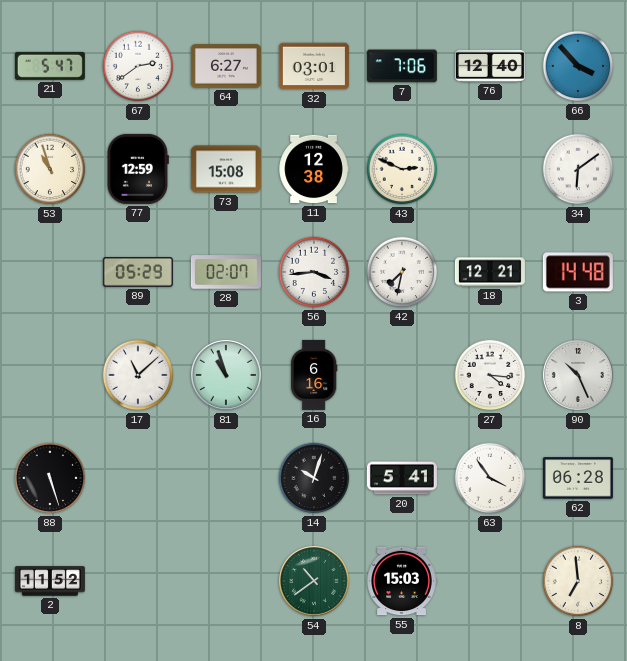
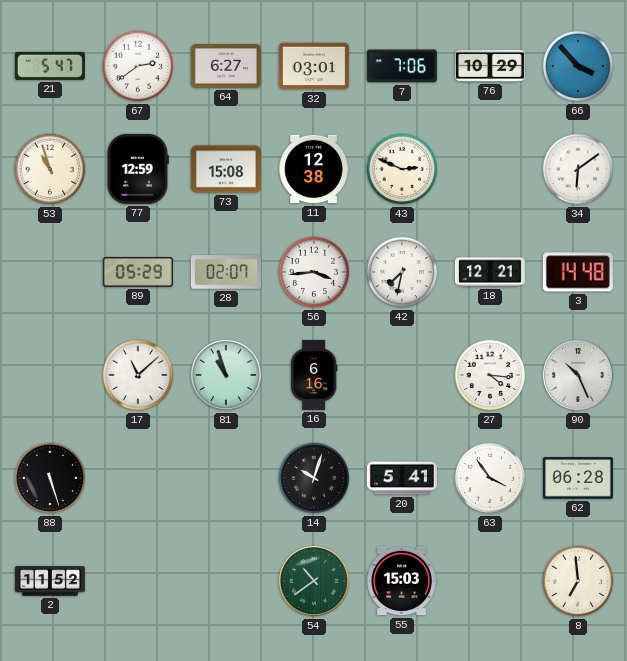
76: 12:40 -> 10:29 (490, 66)
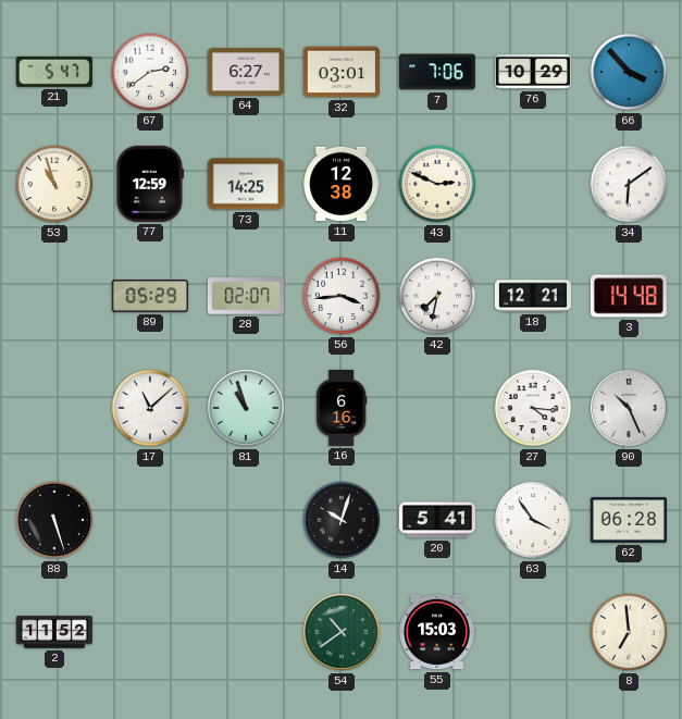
73: 15:08 -> 14:25 (246, 184)
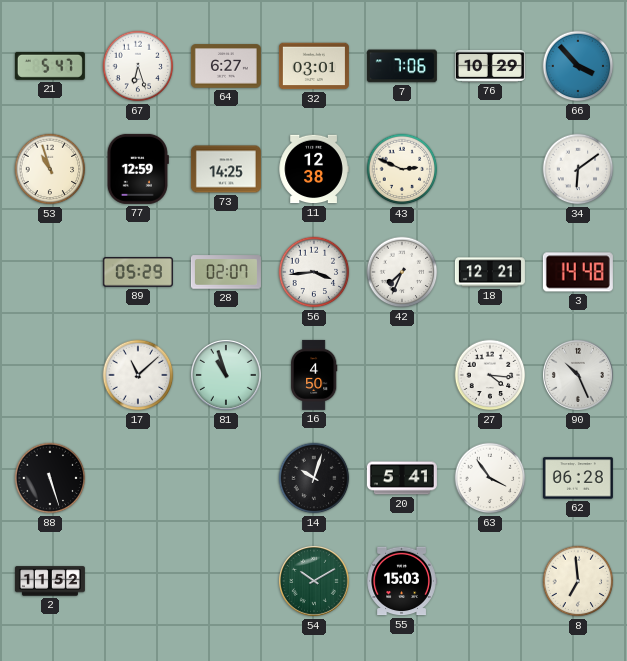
67: 2:39 -> 6:27 (138, 66)
42: 7:32 -> 7:34 (402, 272)
16: 6:16 -> 4:50 (314, 375)
54: 10:39 -> 10:10 (314, 581)
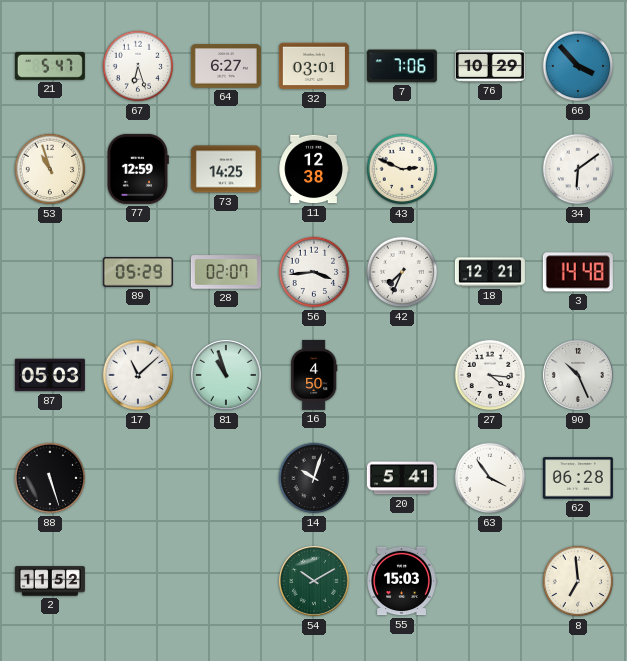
87: none -> 05:03 (50, 375)
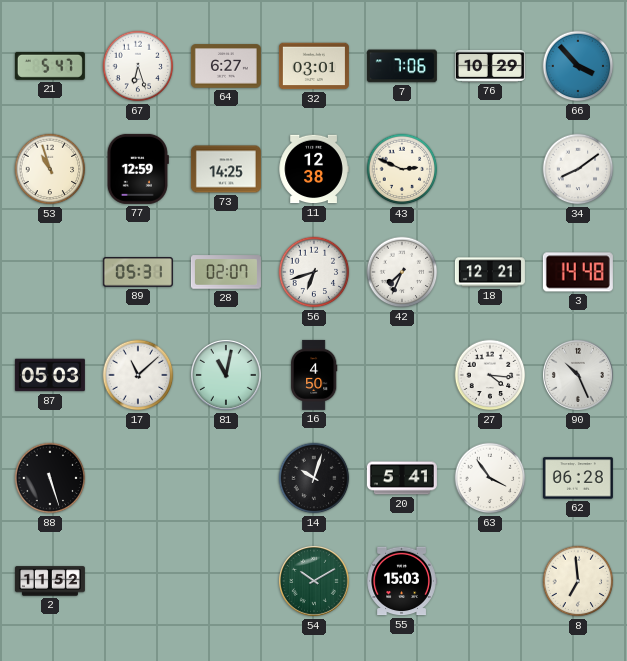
34: 6:09 -> 8:09 (578, 169)
89: 05:29 -> 05:31 (138, 272)
56: 3:44 -> 6:42 (314, 272)
81: 10:57 -> 11:02 (226, 375)
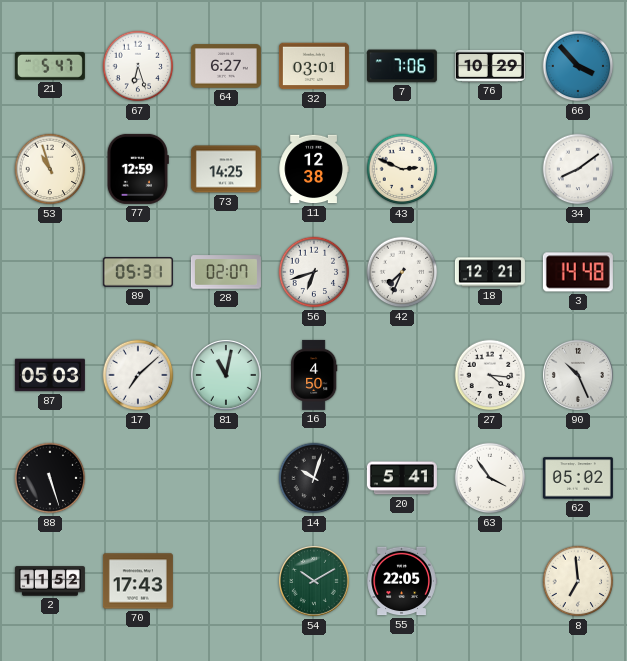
17: 11:08 -> 7:08 (138, 375)
62: 06:28 -> 05:02 (578, 478)
70: none -> 17:43 (138, 581)
55: 15:03 -> 22:05 (402, 581)
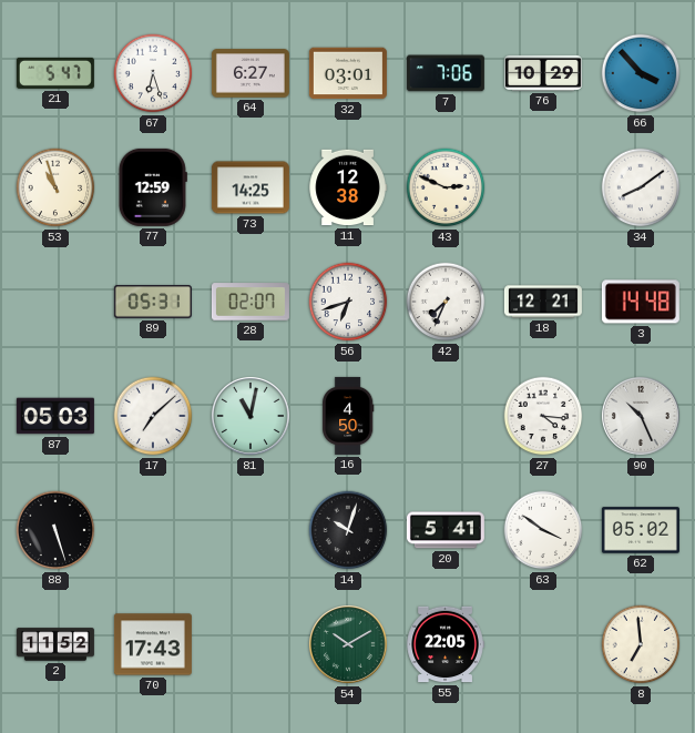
63: 3:54 -> 3:51 (543, 530)
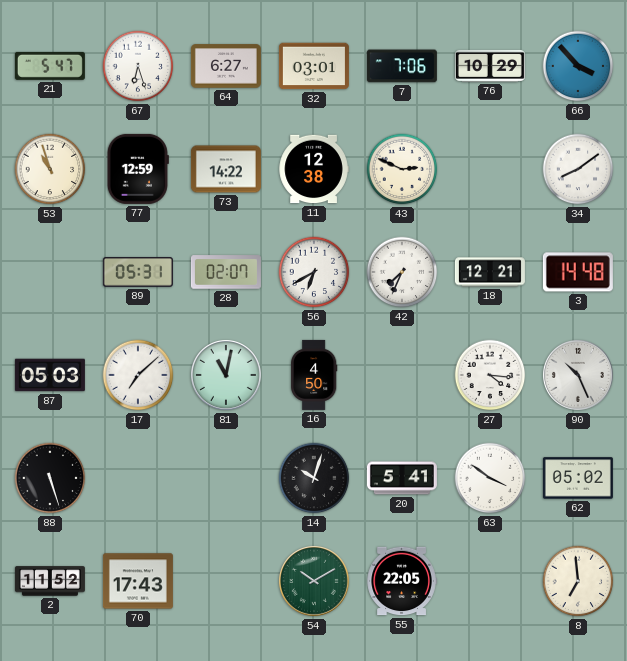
73: 14:25 -> 14:22 (226, 169)
56: 6:42 -> 6:40 (314, 272)
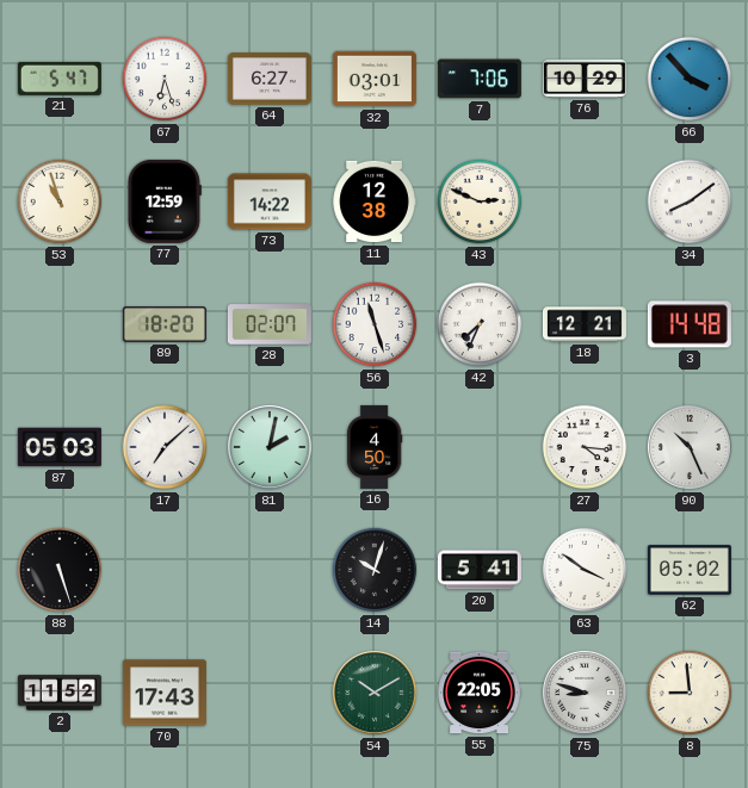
89: 05:31 -> 18:20 (165, 324)
56: 6:40 -> 11:27 (375, 324)
81: 11:02 -> 2:02 (270, 447)
75: none -> 8:48 (585, 693)
8: 6:59 -> 8:59 (690, 693)
